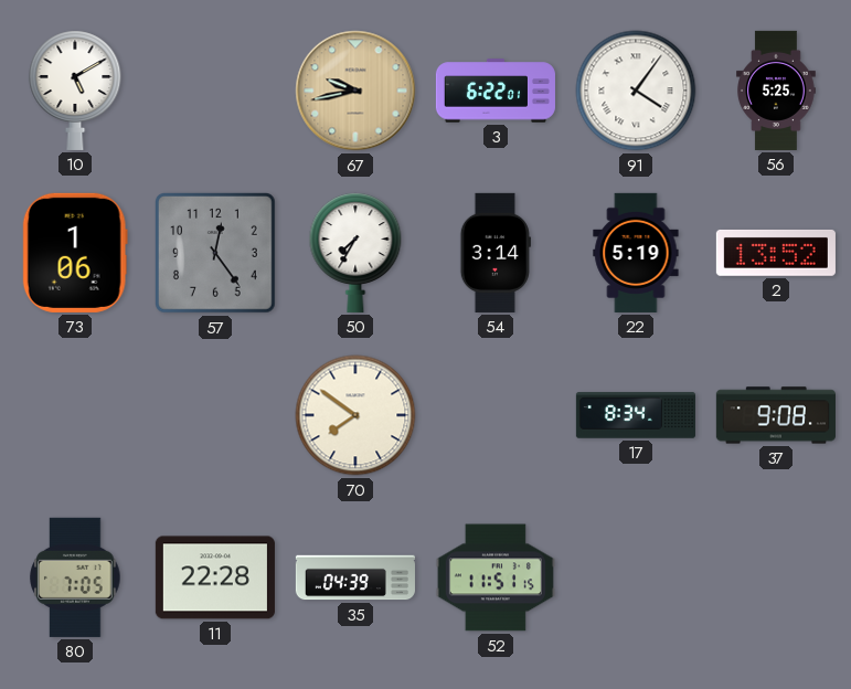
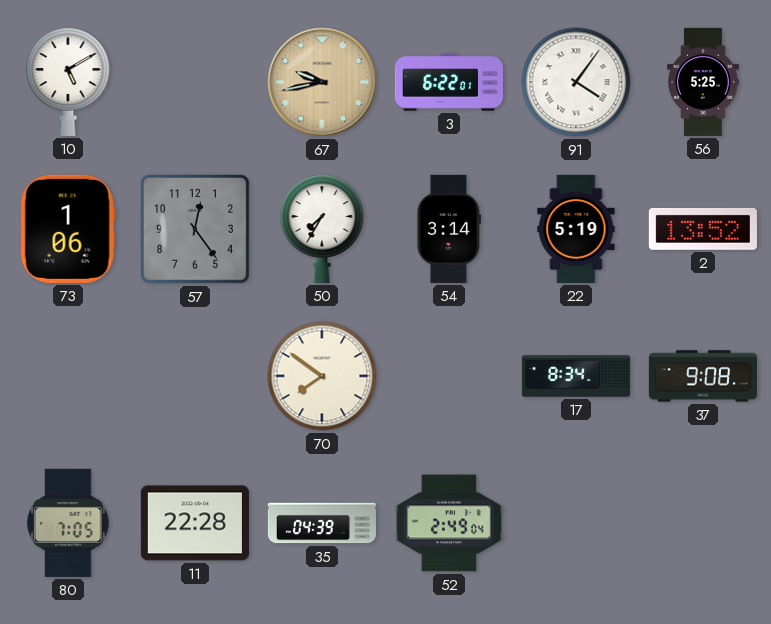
52: 11:51 -> 2:49 (449, 523)
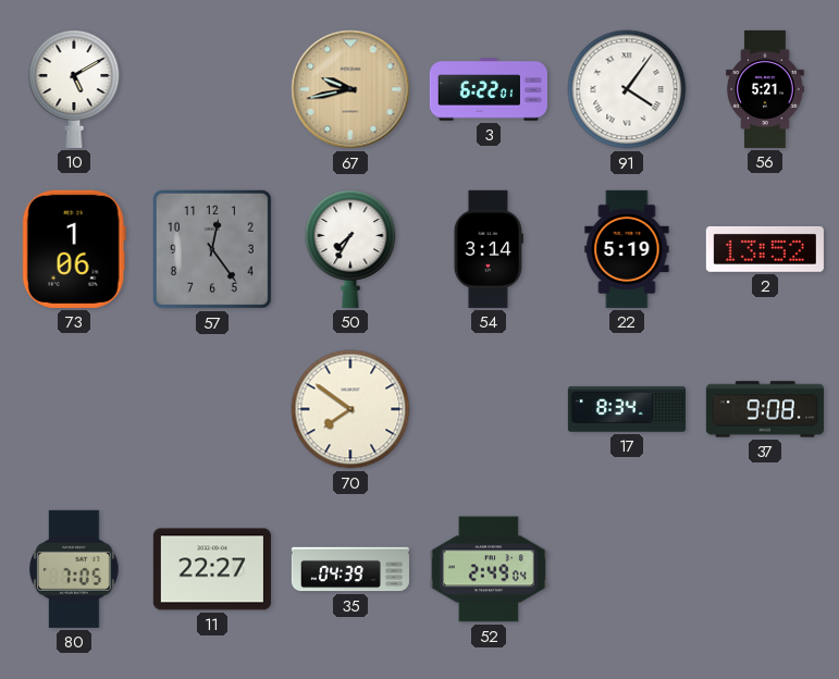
56: 5:25 -> 5:21 (765, 89)
11: 22:28 -> 22:27 (212, 569)
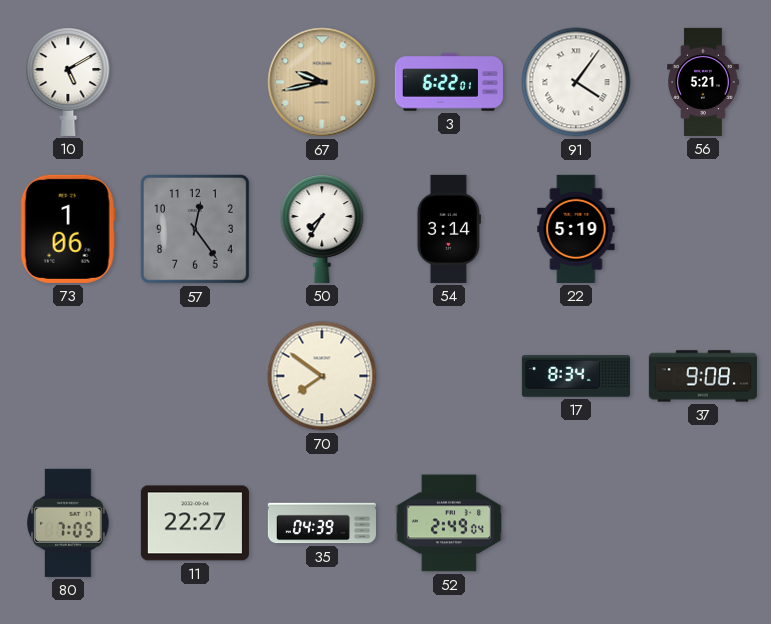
2: 13:52 -> none (765, 249)
